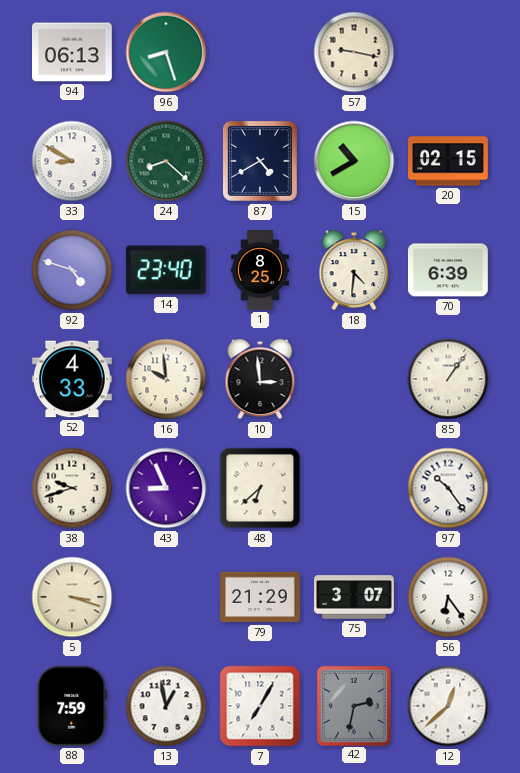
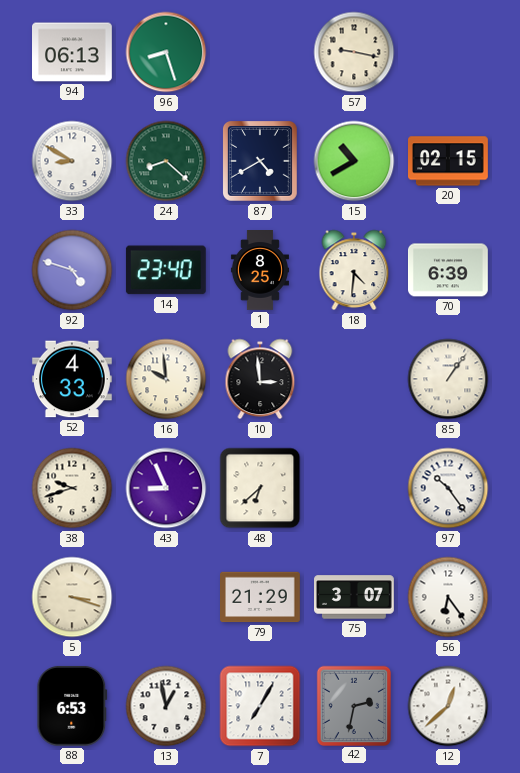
88: 7:59 -> 6:53 (72, 706)
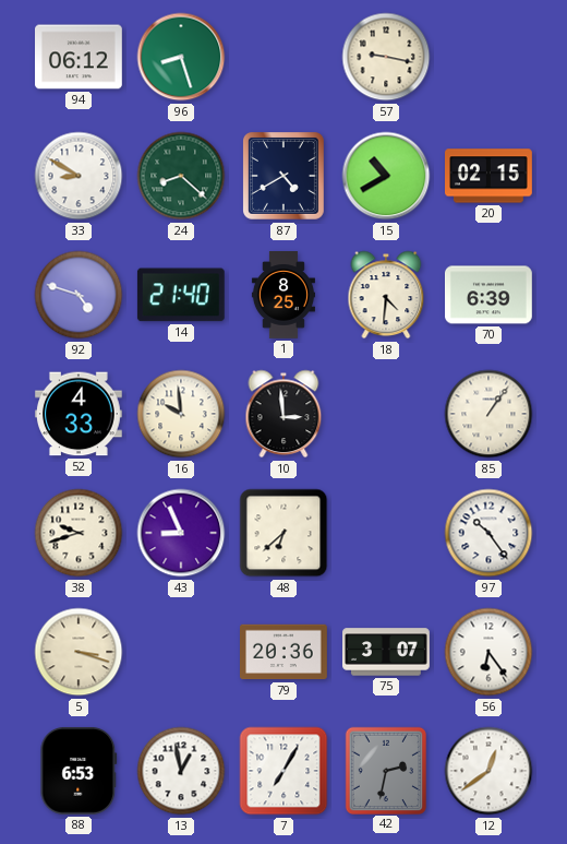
94: 06:13 -> 06:12 (80, 57)
14: 23:40 -> 21:40 (181, 295)
79: 21:29 -> 20:36 (285, 652)
12: 12:38 -> 12:39 (488, 771)
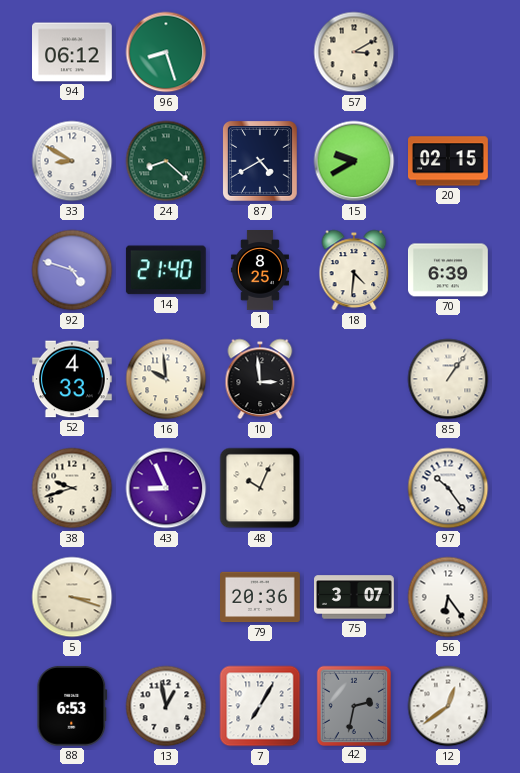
57: 9:17 -> 3:10 (354, 52)
15: 10:40 -> 9:40 (354, 161)
48: 6:38 -> 10:04 (260, 488)
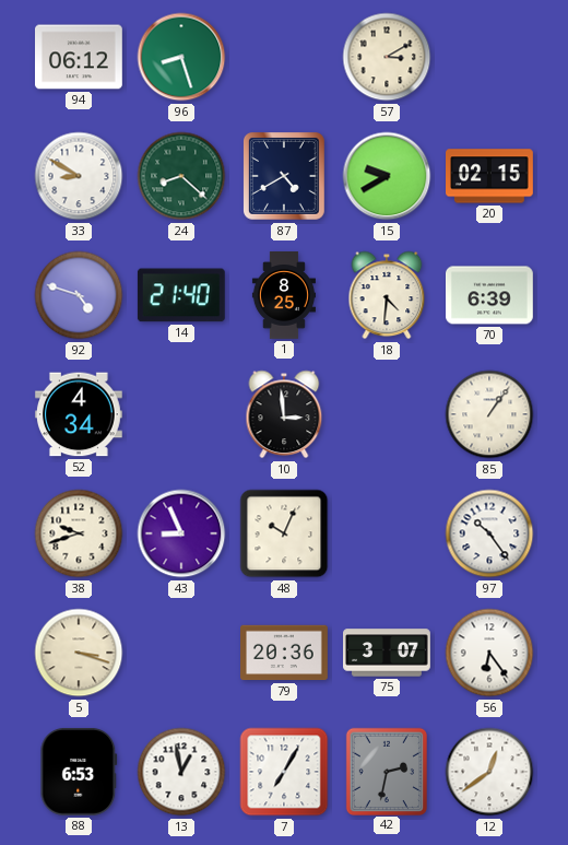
52: 4:33 -> 4:34 (79, 414)
16: 9:59 -> none (166, 379)
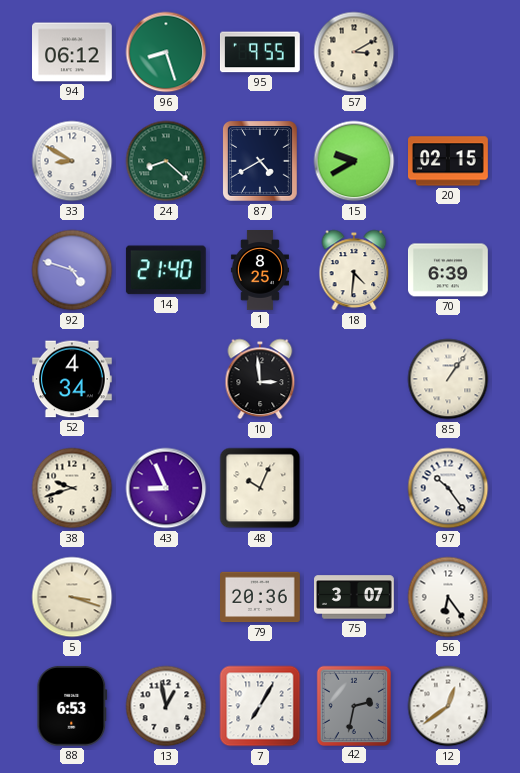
95: none -> 9:55 (260, 52)
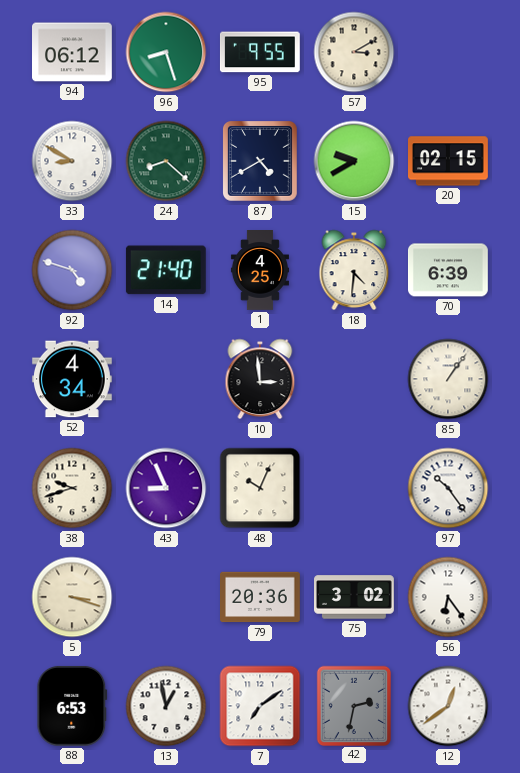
1: 8:25 -> 4:25 (260, 271)
75: 3:07 -> 3:02 (355, 597)
7: 7:05 -> 7:09 (260, 706)
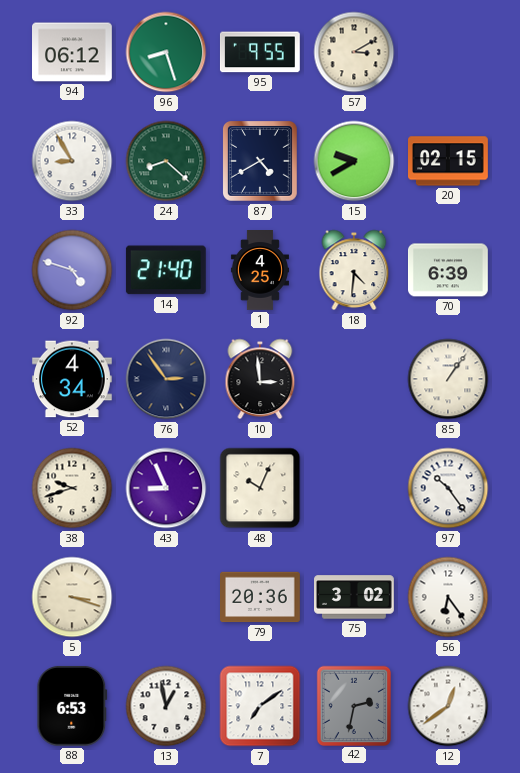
33: 8:50 -> 8:55 (72, 161)
76: none -> 2:54 (166, 379)
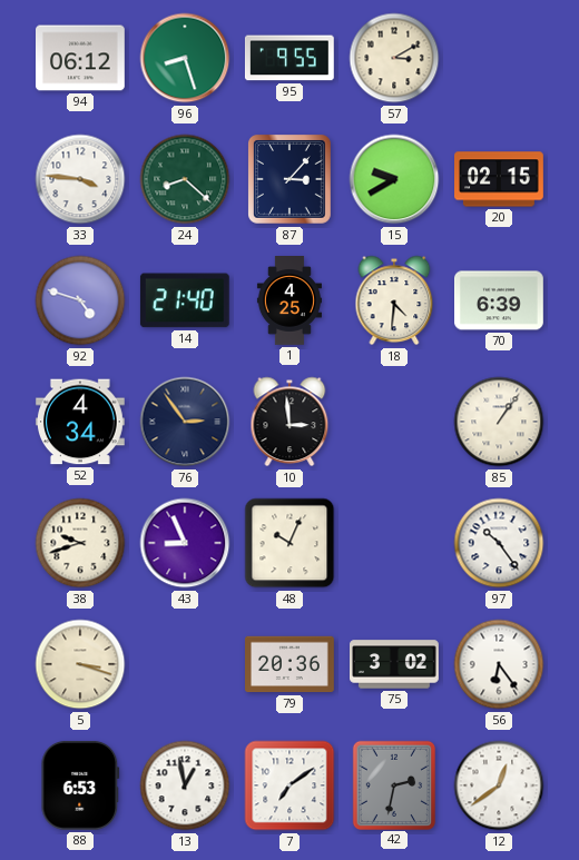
33: 8:55 -> 3:46 (80, 179)
87: 4:40 -> 3:07 (291, 180)
